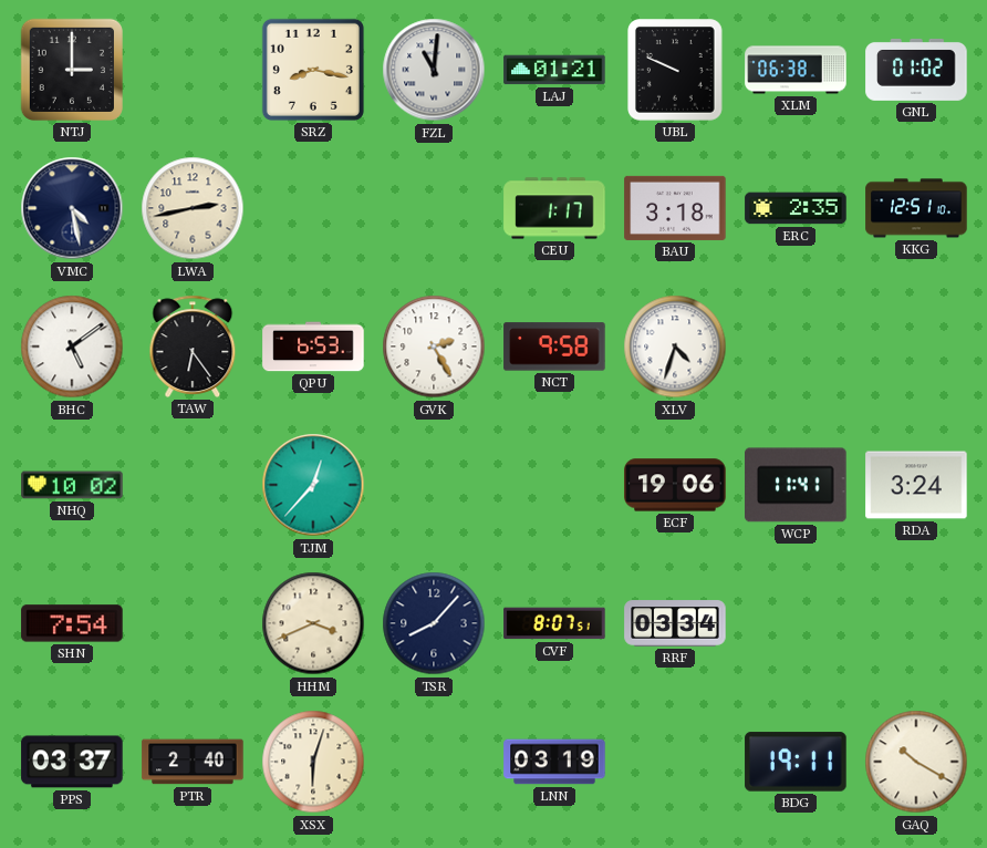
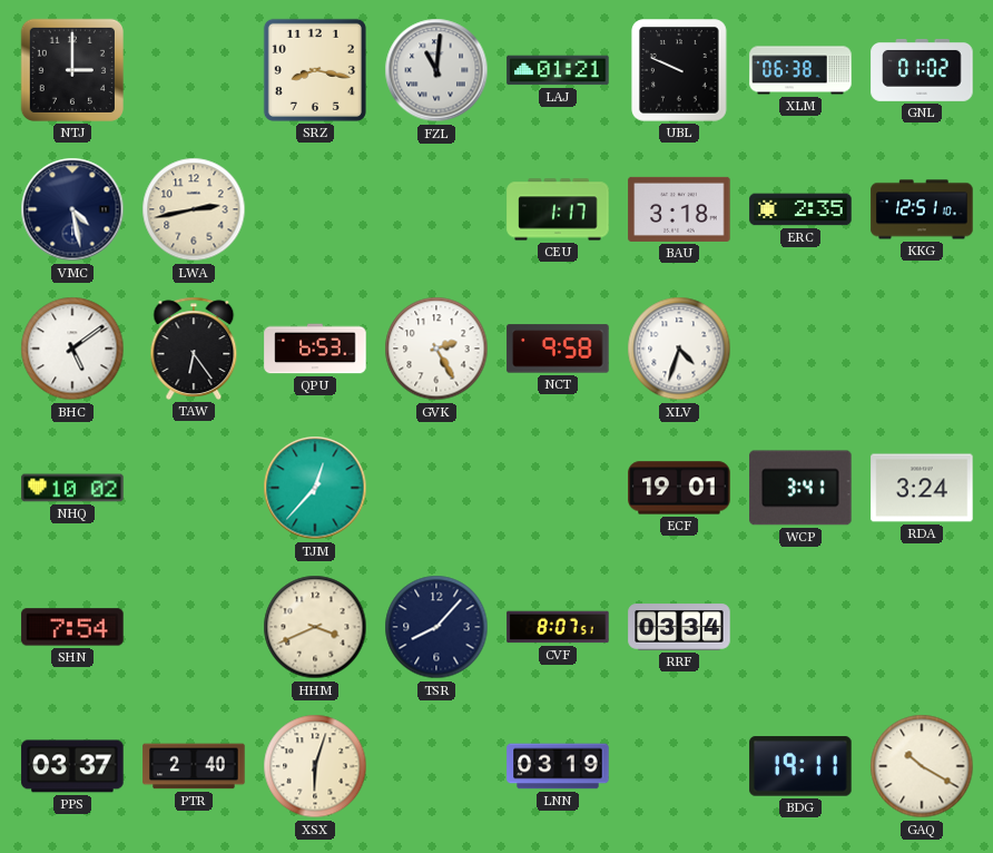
ECF: 19:06 -> 19:01 (679, 488)
WCP: 11:41 -> 3:41 (800, 488)
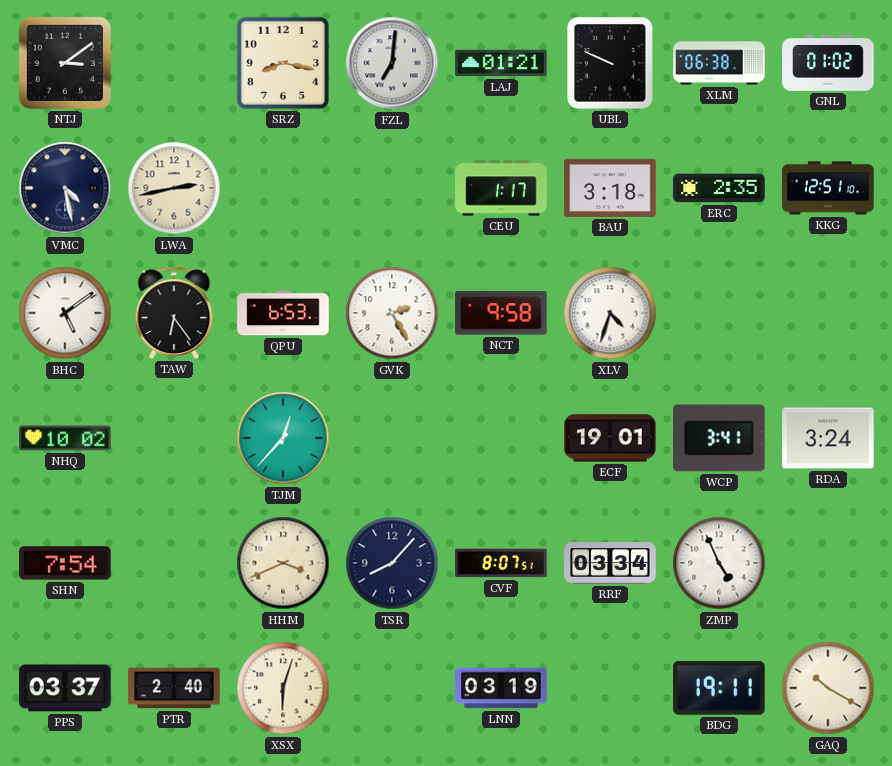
NTJ: 3:00 -> 3:09 (65, 63)
FZL: 11:01 -> 7:01 (392, 63)
ZMP: none -> 4:56 (719, 563)
